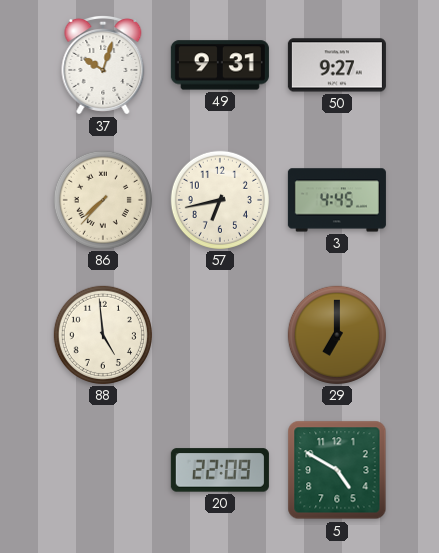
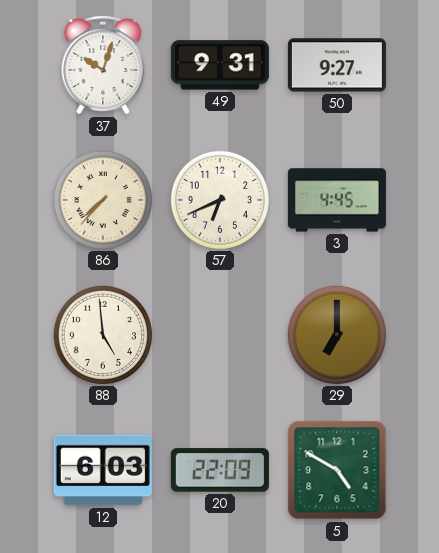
57: 6:43 -> 6:41 (220, 200)
12: none -> 6:03 (103, 470)
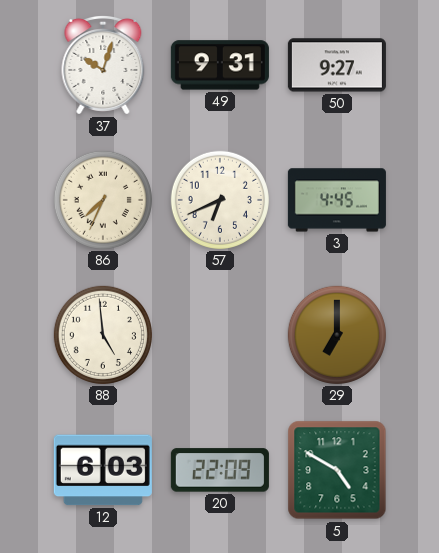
86: 7:37 -> 7:34 (103, 200)
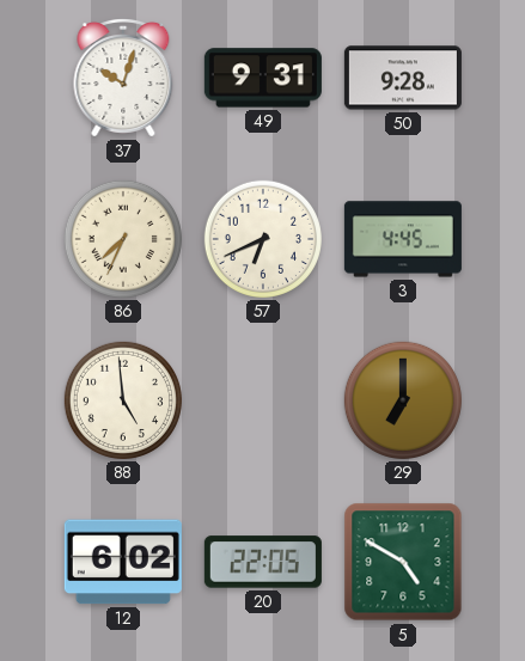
50: 9:27 -> 9:28 (403, 78)
12: 6:03 -> 6:02 (123, 562)
20: 22:09 -> 22:05 (263, 562)
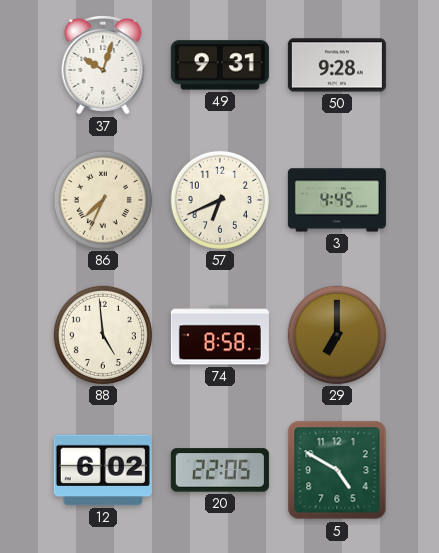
74: none -> 8:58 (220, 335)
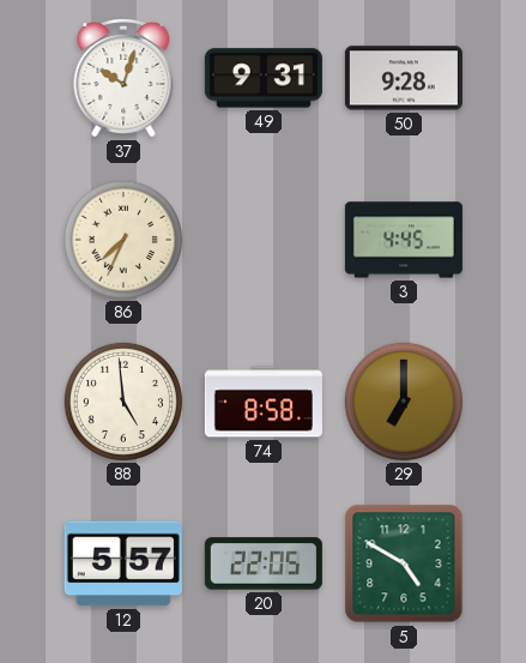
57: 6:41 -> none (220, 200)
12: 6:02 -> 5:57 (123, 563)
